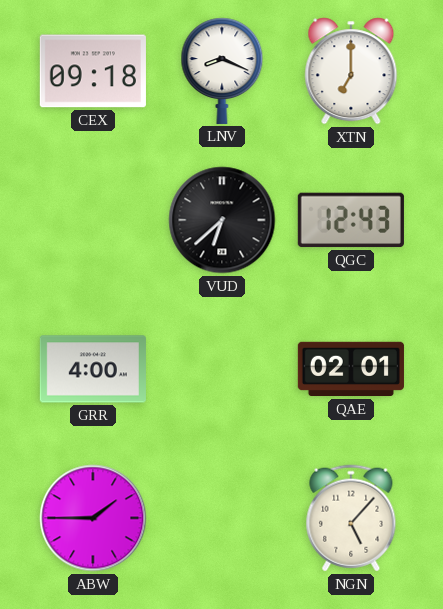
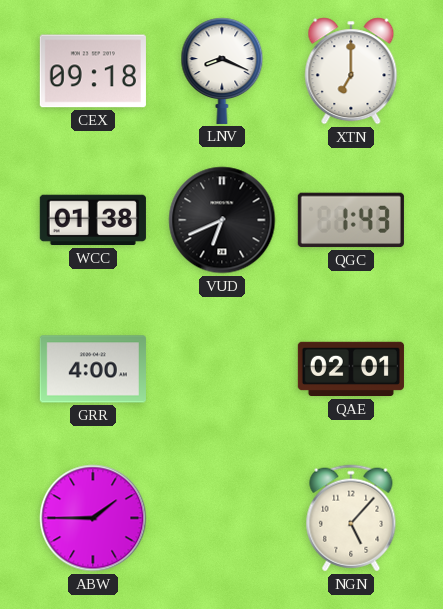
WCC: none -> 01:38 (93, 220)
VUD: 6:38 -> 6:41 (222, 220)
QGC: 12:43 -> 1:43 (351, 220)
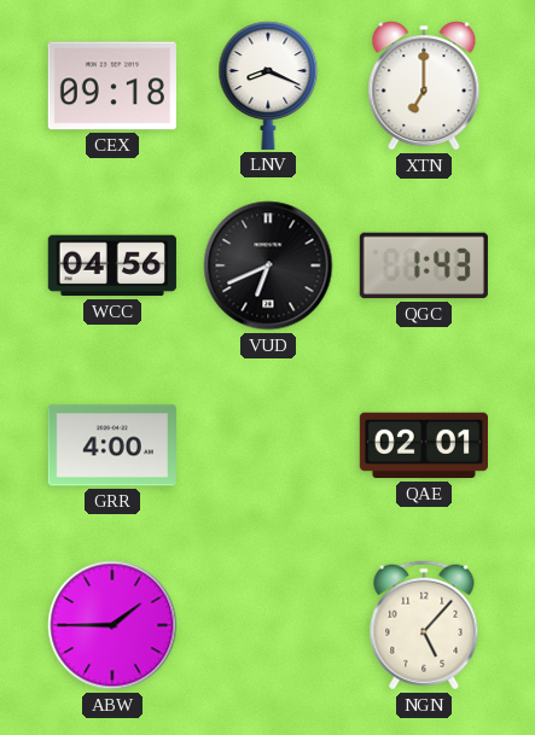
WCC: 01:38 -> 04:56 (112, 266)
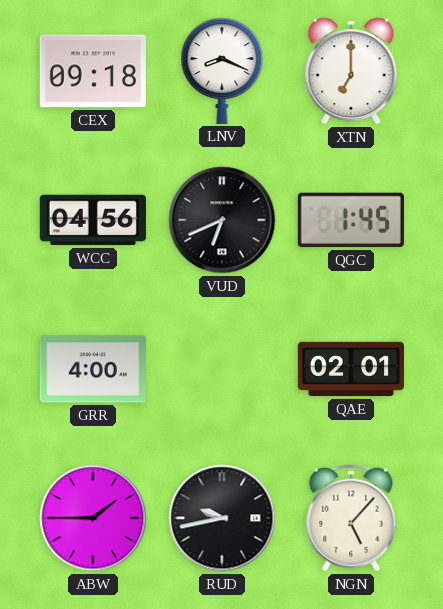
QGC: 1:43 -> 1:45 (351, 220)
RUD: none -> 9:43 (222, 518)
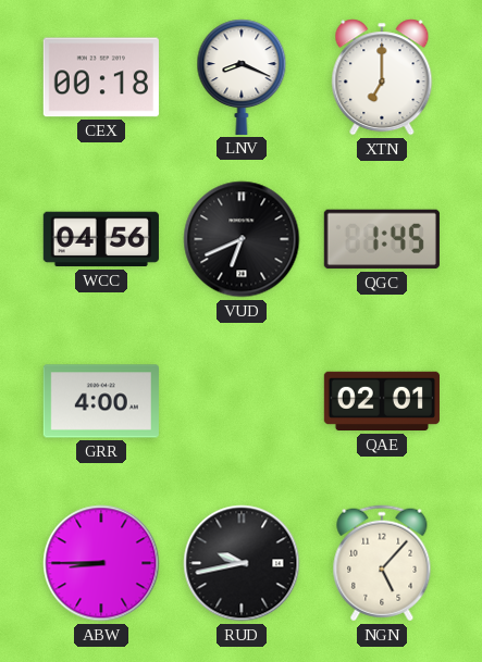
CEX: 09:18 -> 00:18 (101, 77)
ABW: 1:45 -> 8:45 (101, 563)
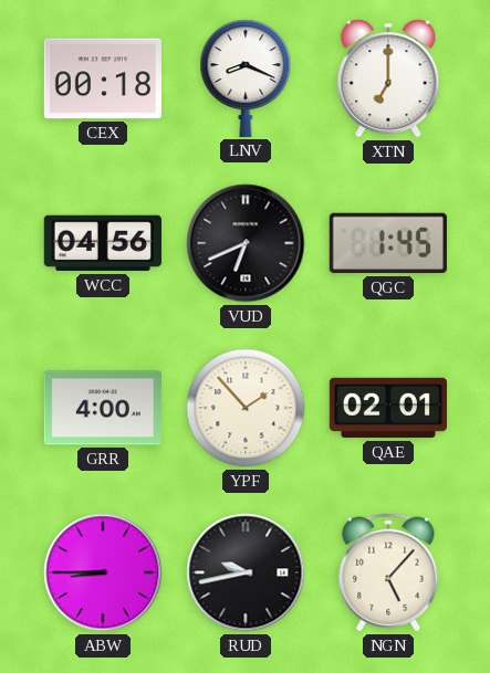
YPF: none -> 1:53 (246, 408)
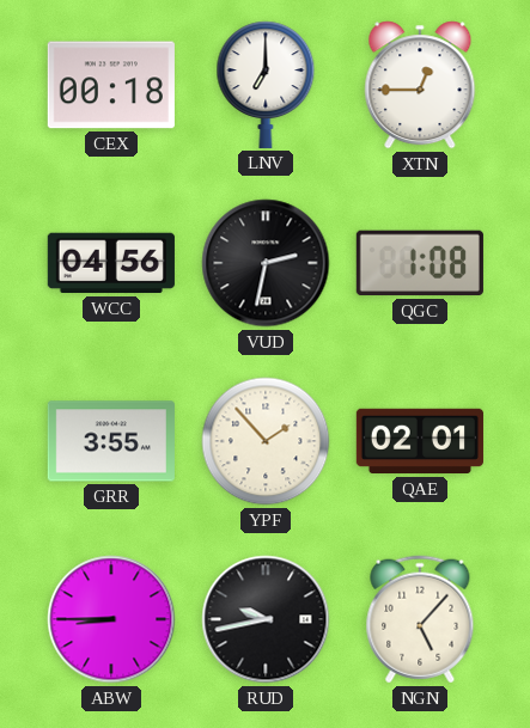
LNV: 8:19 -> 7:00 (266, 85)
XTN: 7:00 -> 12:45 (420, 85)
VUD: 6:41 -> 2:32 (266, 263)
QGC: 1:45 -> 1:08 (420, 263)
GRR: 4:00 -> 3:55 (111, 441)
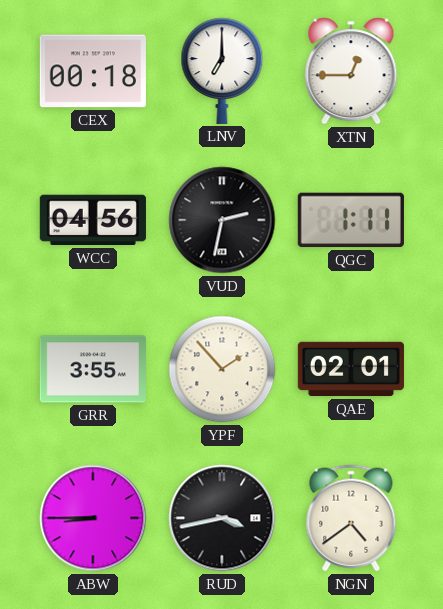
QGC: 1:08 -> 1:11 (351, 220)
RUD: 9:43 -> 3:43 (222, 518)
NGN: 5:07 -> 4:39 (351, 518)
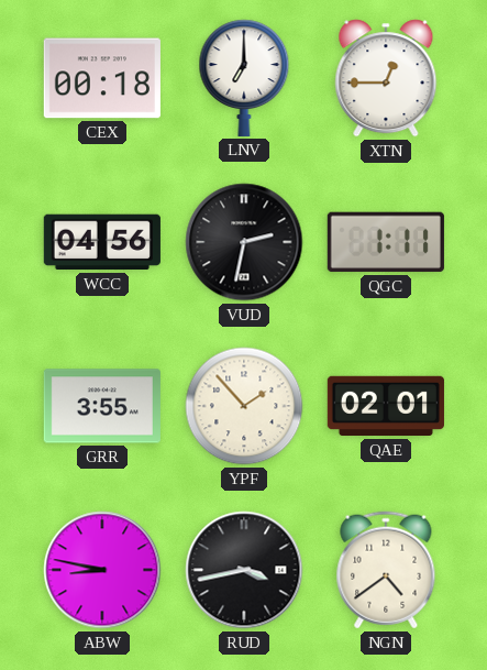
ABW: 8:45 -> 8:47 (102, 570)
